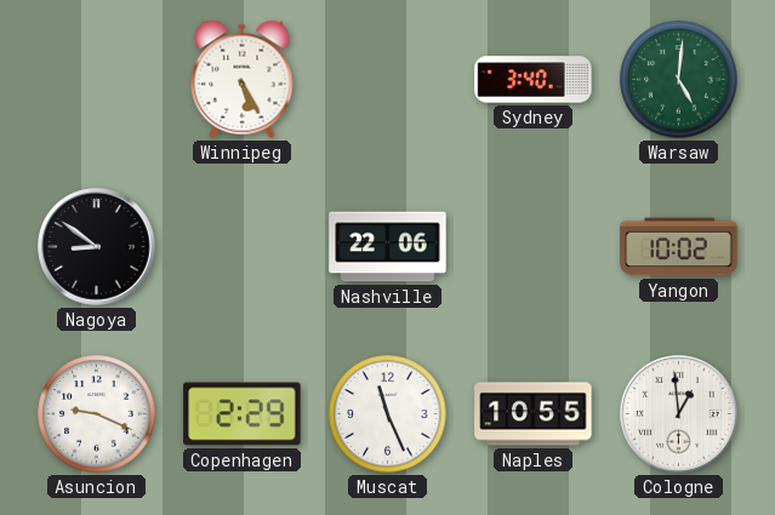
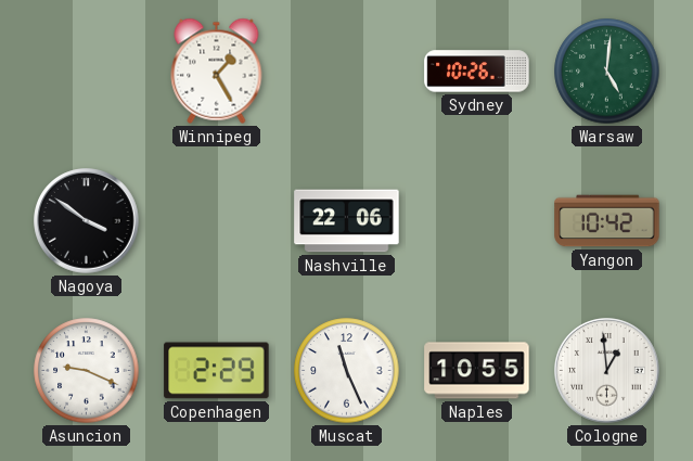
Winnipeg: 5:25 -> 1:25 (217, 71)
Sydney: 3:40 -> 10:26 (477, 72)
Nagoya: 8:51 -> 3:51 (87, 221)
Yangon: 10:02 -> 10:42 (607, 221)
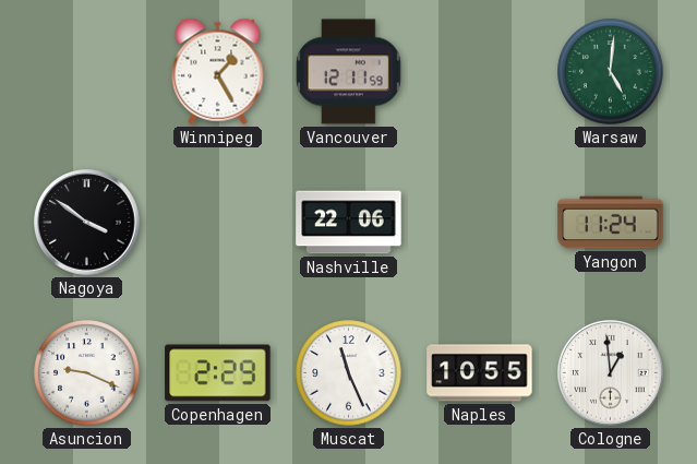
Vancouver: none -> 12:11 (349, 72)
Sydney: 10:26 -> none (477, 72)
Yangon: 10:42 -> 11:24 (611, 223)
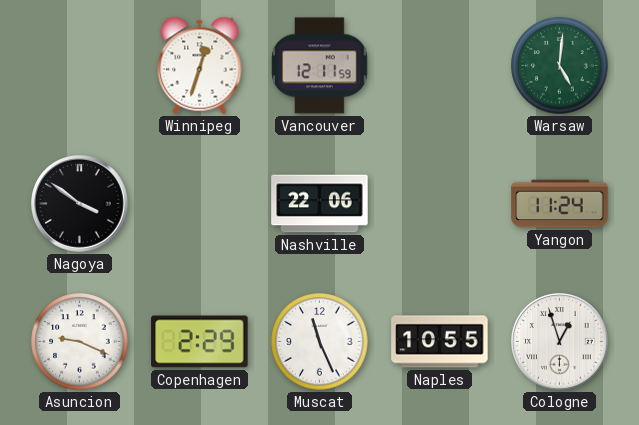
Winnipeg: 1:25 -> 12:33 (200, 65)
Cologne: 12:59 -> 12:57 (560, 342)
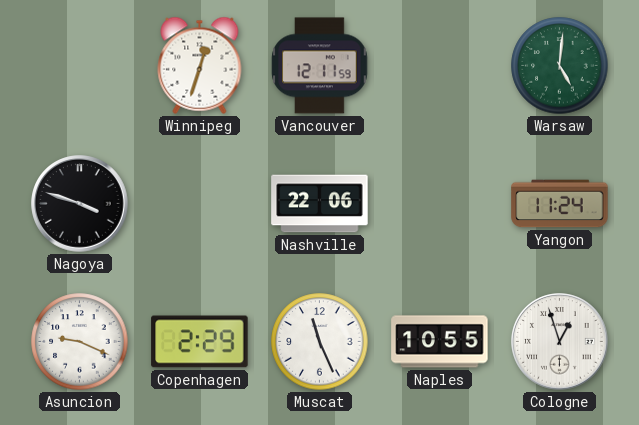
Nagoya: 3:51 -> 3:48 (80, 204)
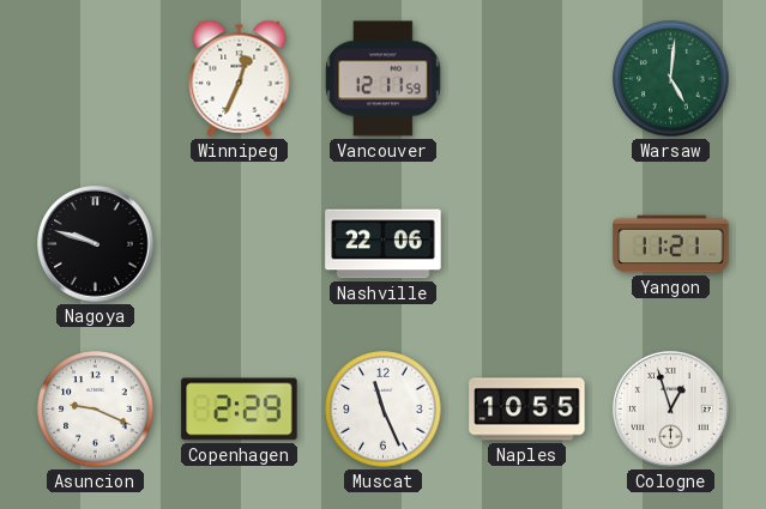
Winnipeg: 12:33 -> 12:34 (240, 78)
Nagoya: 3:48 -> 9:48 (96, 244)
Yangon: 11:24 -> 11:21 (671, 244)
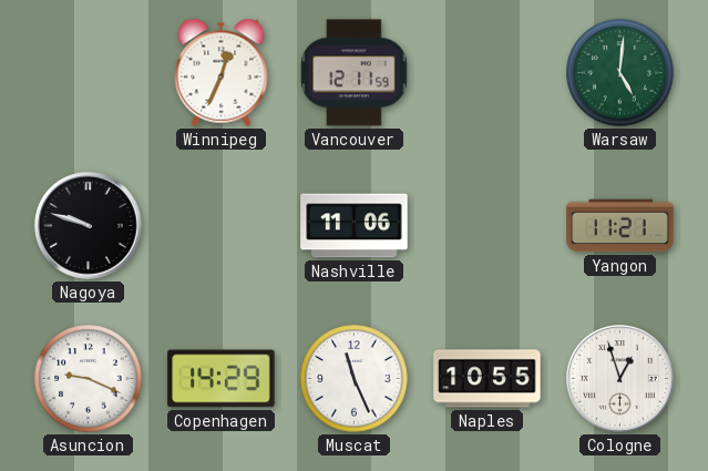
Nashville: 22:06 -> 11:06 (355, 226)
Copenhagen: 2:29 -> 14:29 (222, 379)
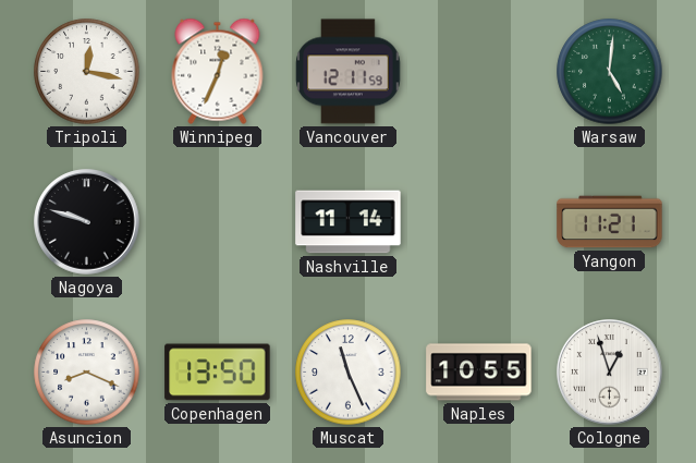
Tripoli: none -> 12:17 (87, 72)
Nashville: 11:06 -> 11:14 (349, 222)
Asuncion: 9:19 -> 8:19 (87, 373)
Copenhagen: 14:29 -> 13:50 (218, 373)
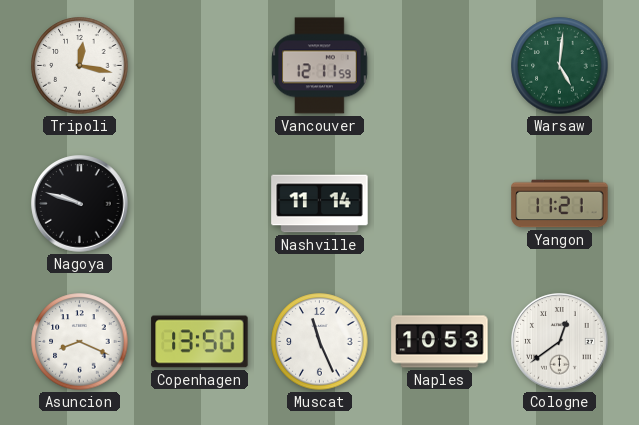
Winnipeg: 12:34 -> none (218, 71)
Naples: 10:55 -> 10:53 (440, 342)
Cologne: 12:57 -> 12:39 (560, 342)
